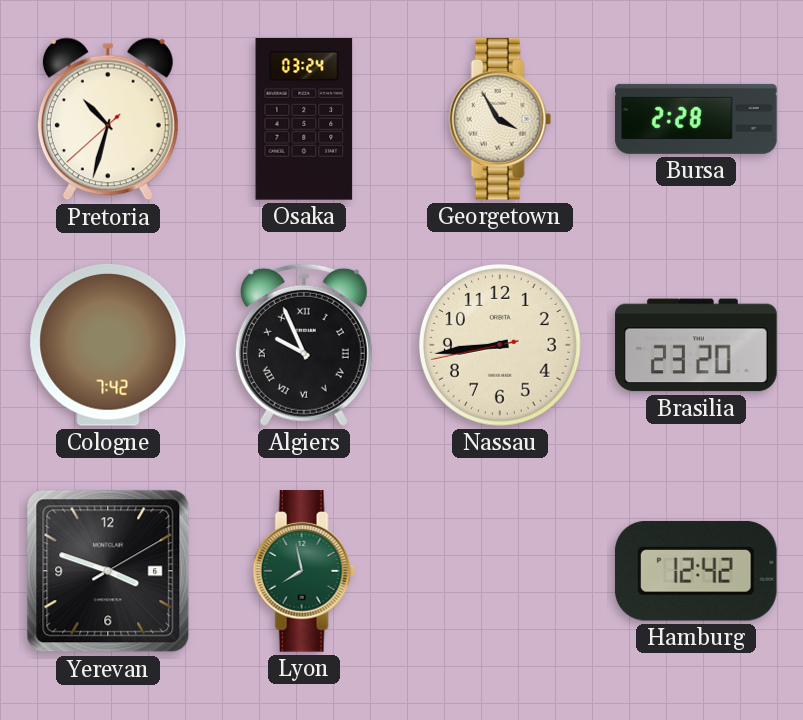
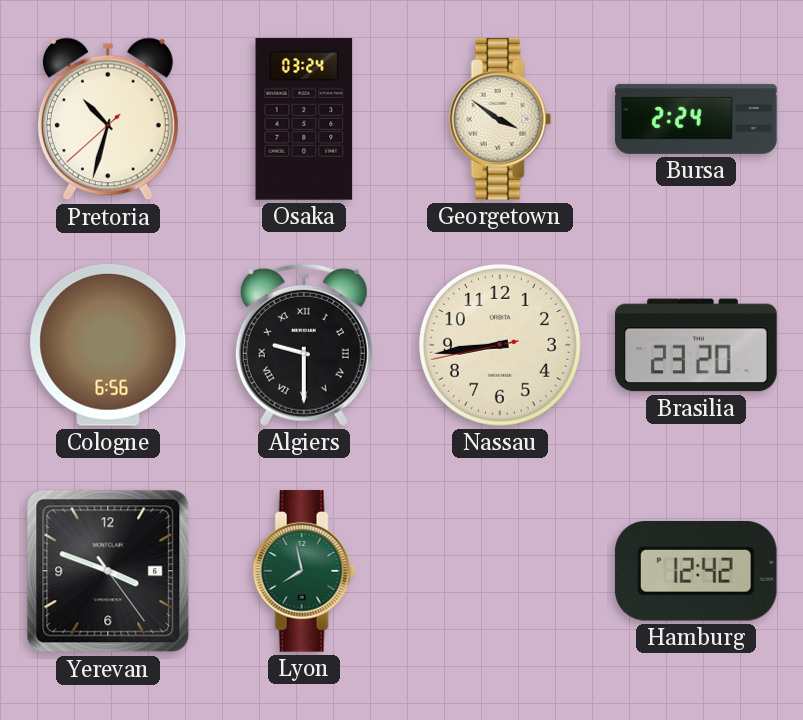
Georgetown: 3:55 -> 3:51 (500, 119)
Bursa: 2:28 -> 2:24 (696, 119)
Cologne: 7:42 -> 6:56 (108, 345)
Algiers: 9:56 -> 9:30 (304, 345)
Yerevan: 3:48:10 -> 3:48:24 (108, 571)
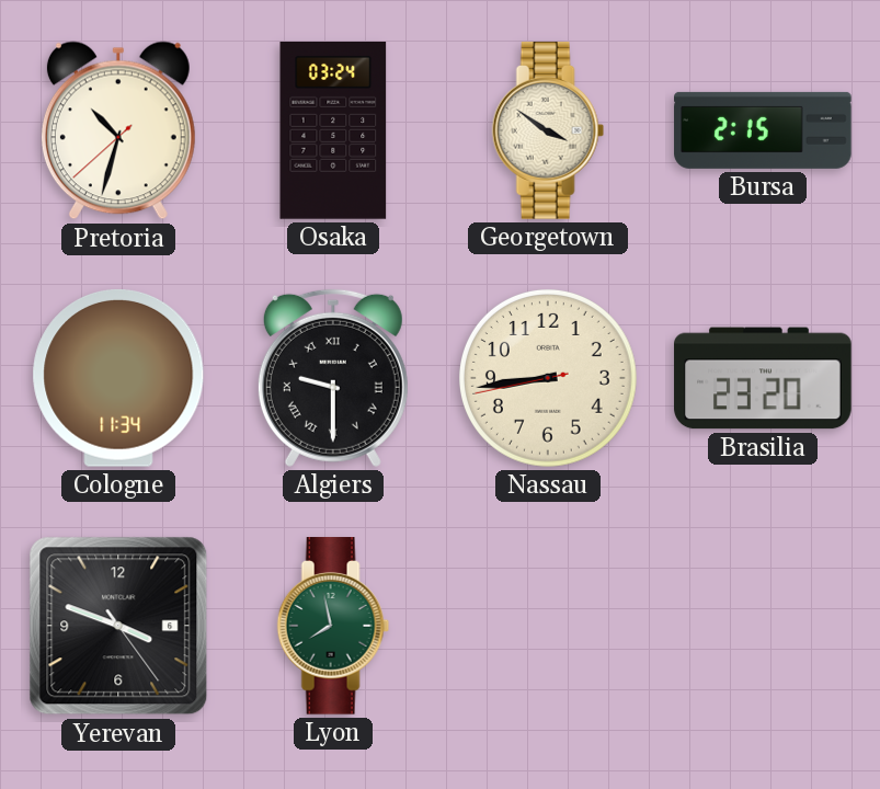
Bursa: 2:24 -> 2:15 (763, 130)
Cologne: 6:56 -> 11:34 (118, 378)
Hamburg: 12:42 -> none (696, 571)
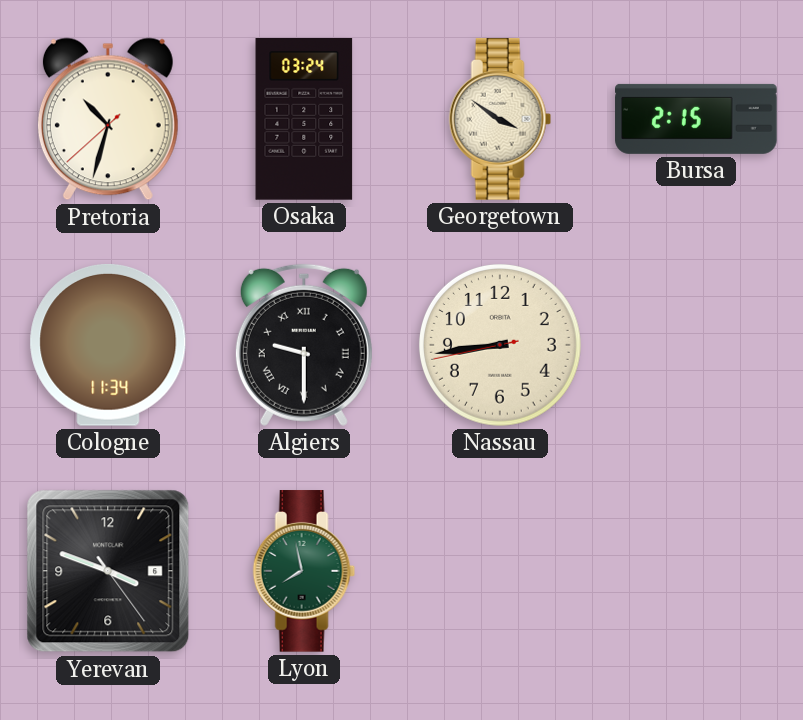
Brasilia: 23:20 -> none (763, 378)
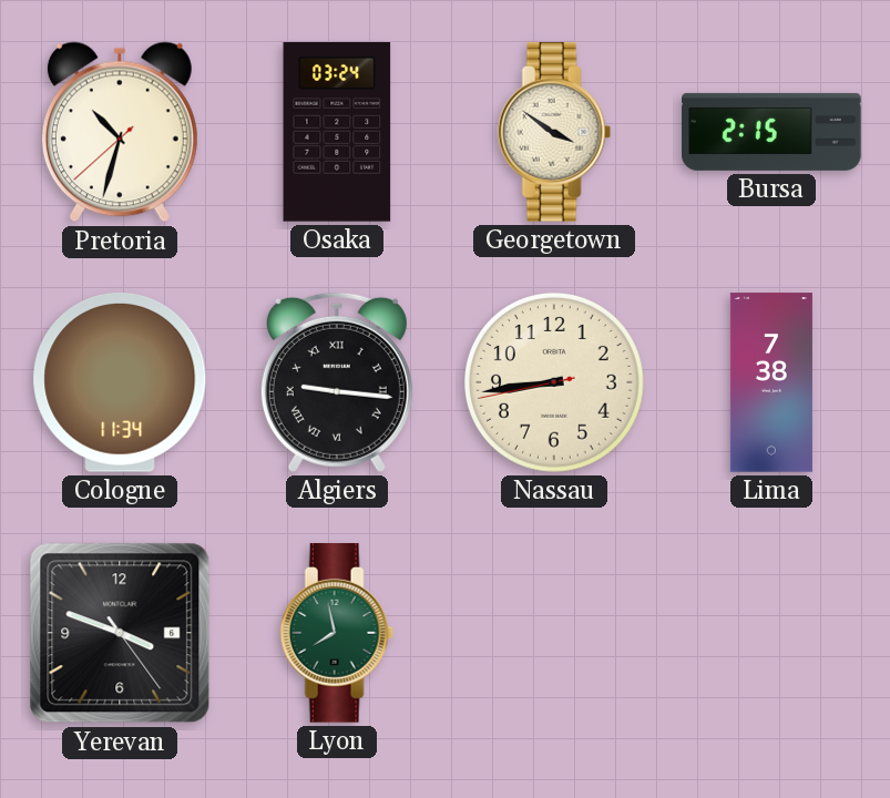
Algiers: 9:30 -> 9:16 (337, 382)
Lima: none -> 7:38 (771, 382)
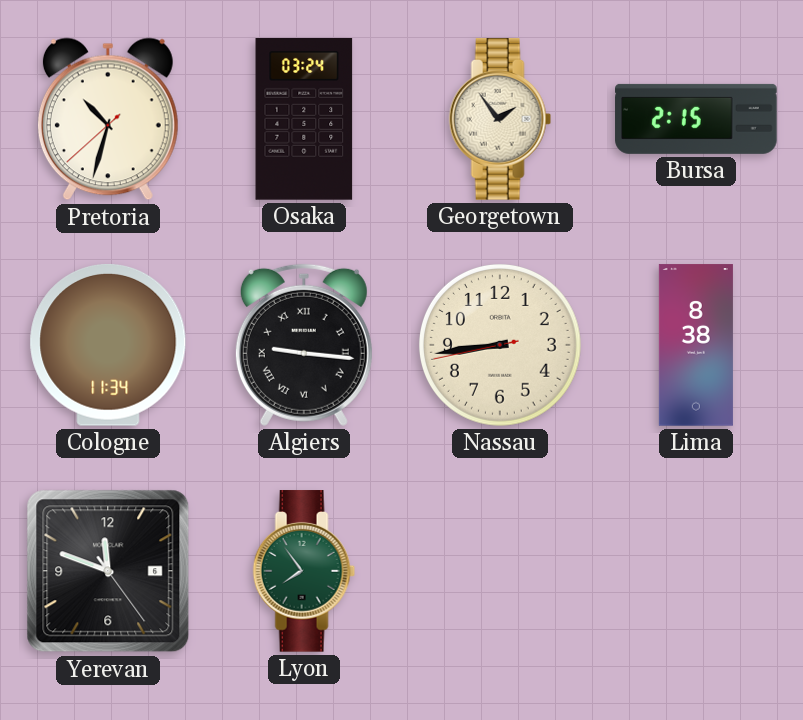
Georgetown: 3:51 -> 1:54 (500, 119)
Lima: 7:38 -> 8:38 (696, 345)
Yerevan: 3:48 -> 11:48 (108, 571)
Lyon: 7:58 -> 7:54 (304, 571)
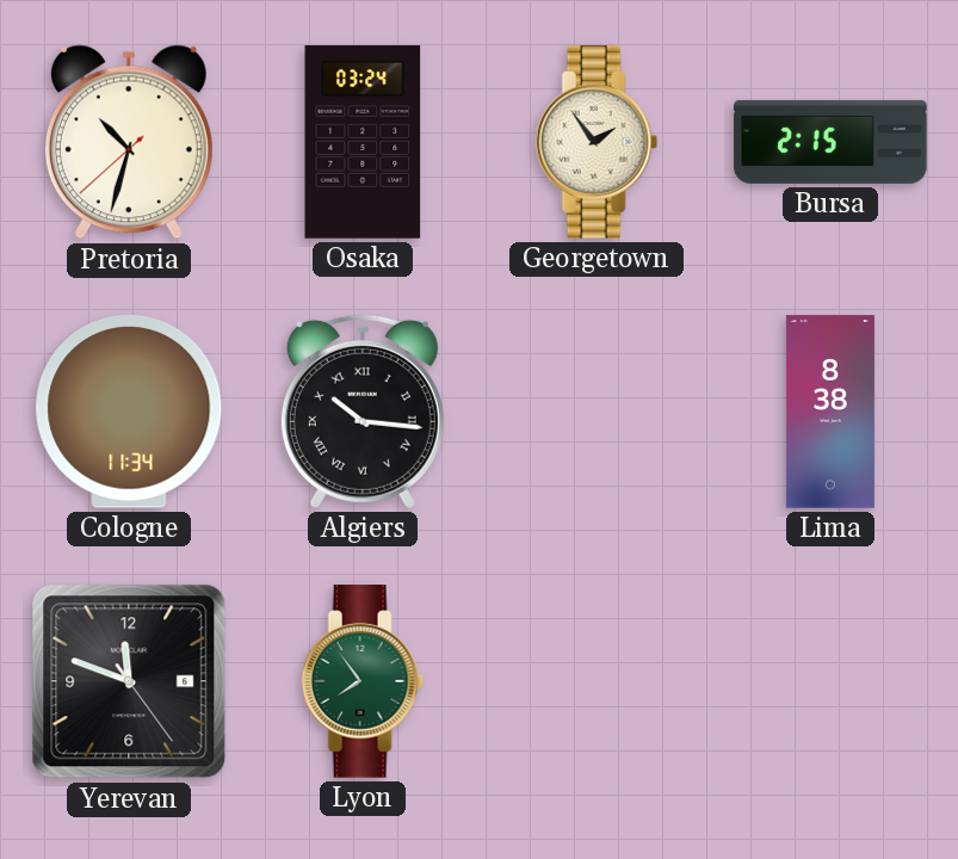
Algiers: 9:16 -> 10:16 (363, 412)
Nassau: 8:43 -> none (500, 345)
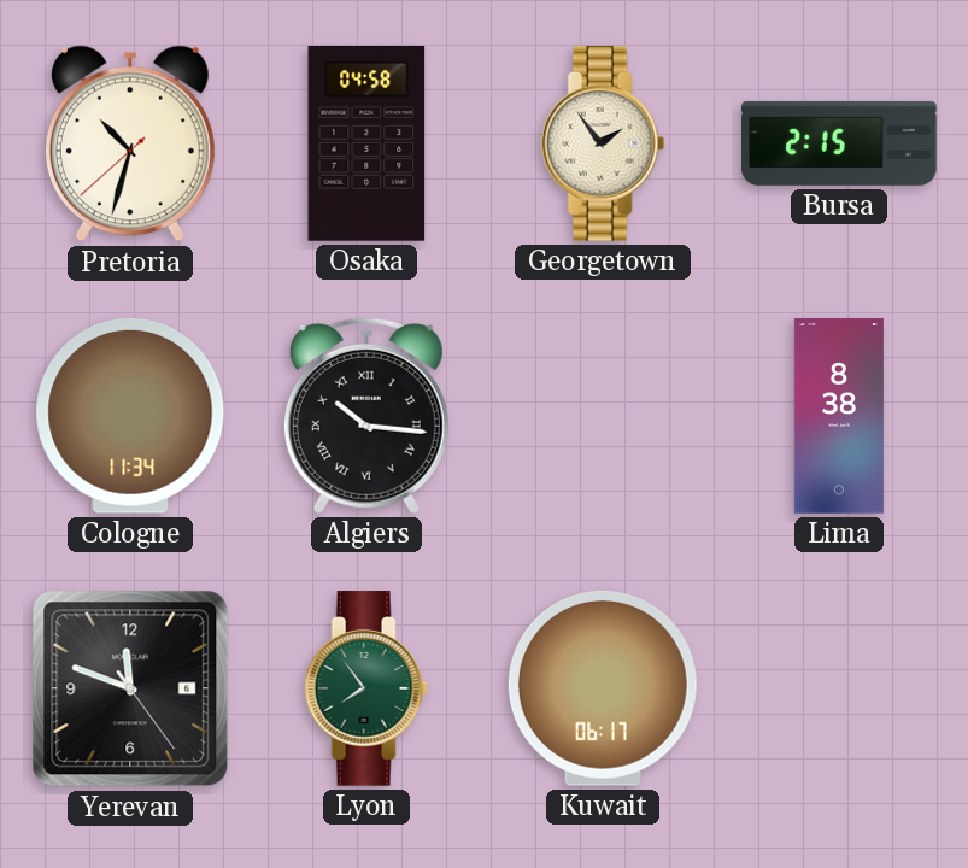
Osaka: 03:24 -> 04:58 (366, 145)
Kuwait: none -> 06:17 (603, 688)
